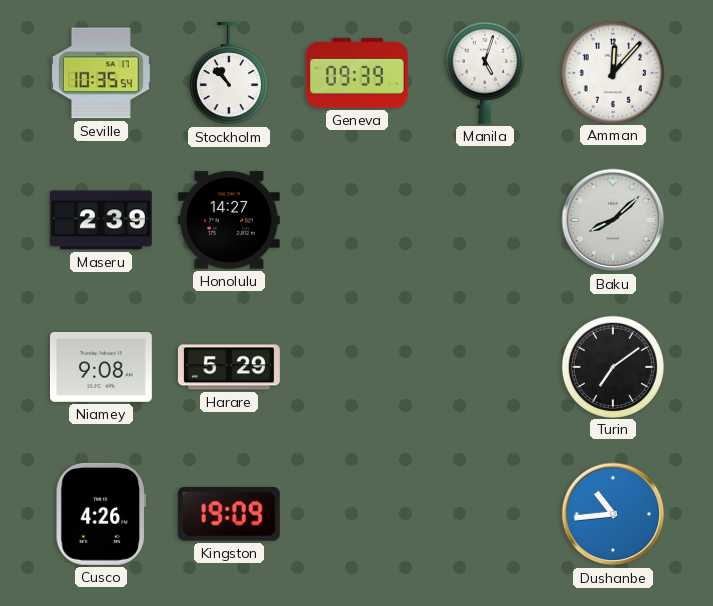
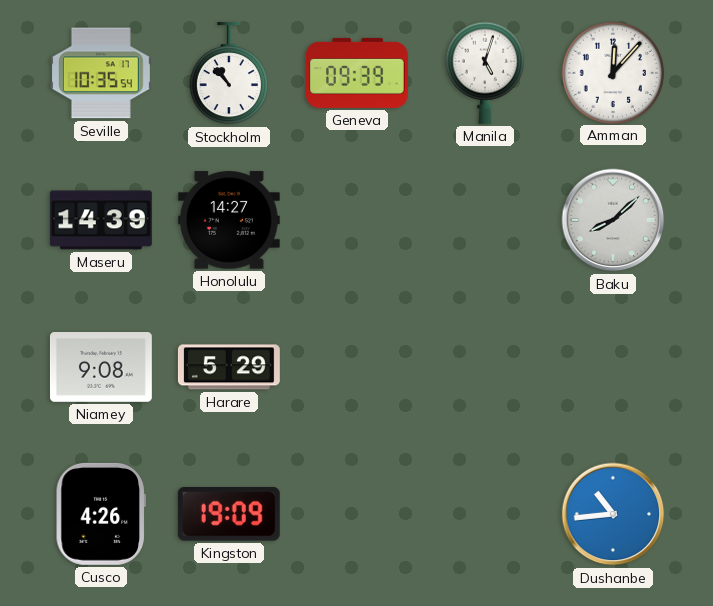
Maseru: 2:39 -> 14:39 (101, 220)
Turin: 7:09 -> none (612, 366)
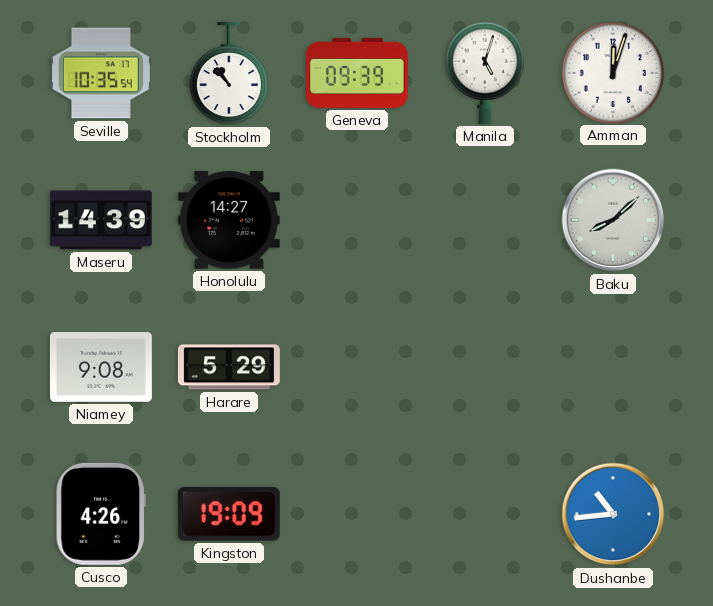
Amman: 12:07 -> 12:03 (612, 72)
